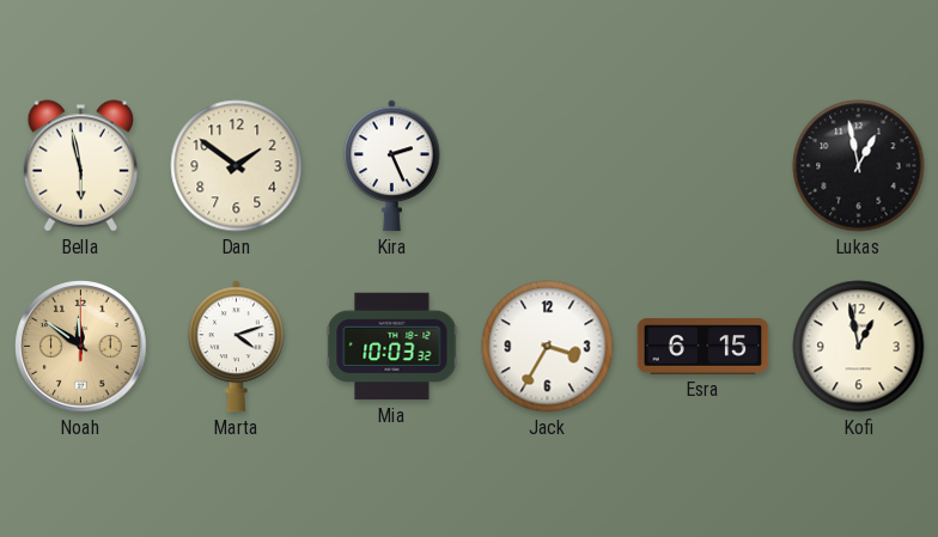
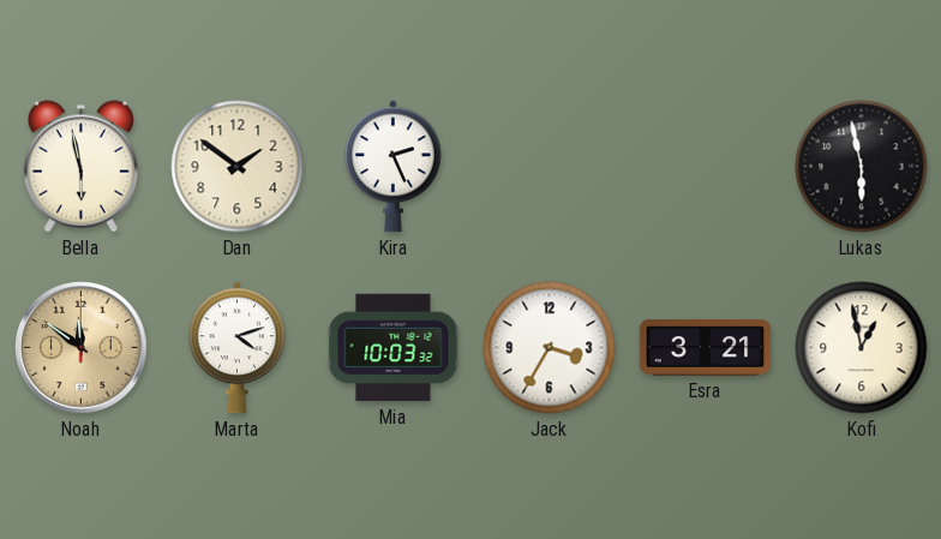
Lukas: 12:58 -> 5:58 (862, 167)
Esra: 6:15 -> 3:21 (706, 348)
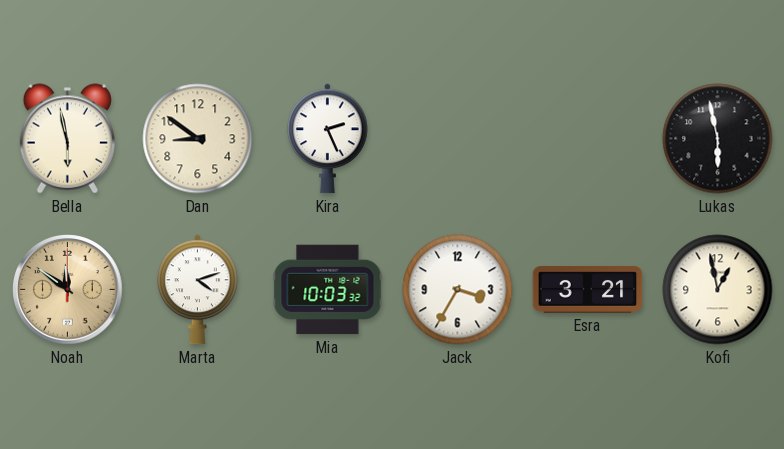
Dan: 1:51 -> 8:51 (198, 139)
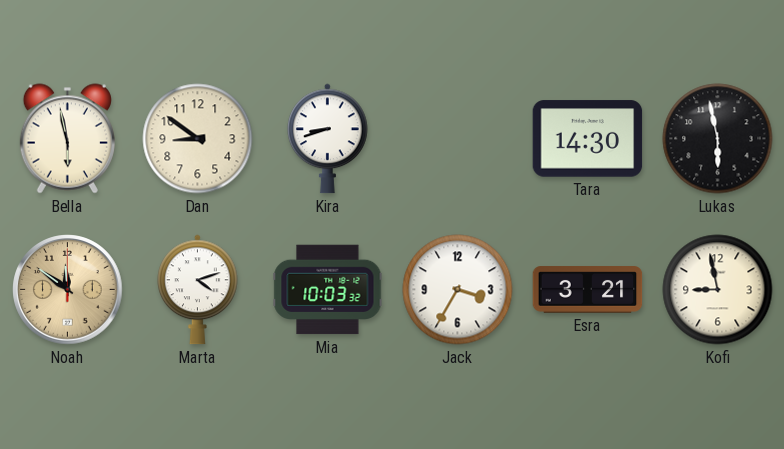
Kira: 2:26 -> 8:42 (328, 139)
Tara: none -> 14:30 (588, 139)
Kofi: 12:58 -> 8:58 (718, 290)
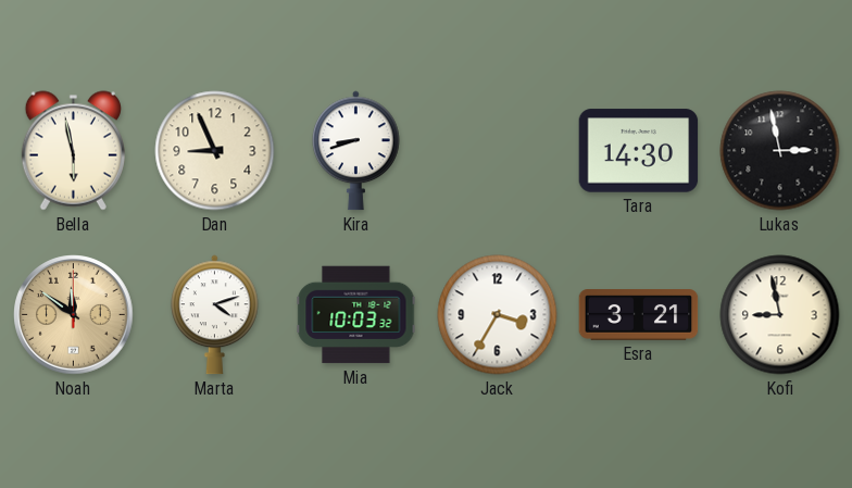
Dan: 8:51 -> 8:56 (215, 151)
Lukas: 5:58 -> 2:58 (780, 151)
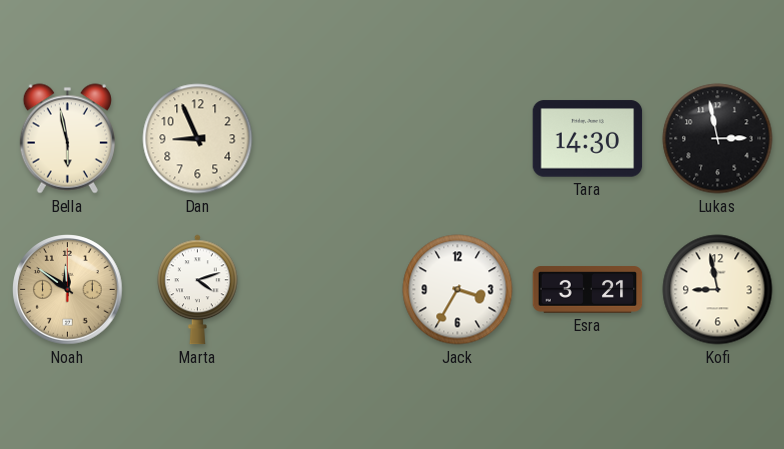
Kira: 8:42 -> none (356, 151)
Mia: 10:03 -> none (356, 315)
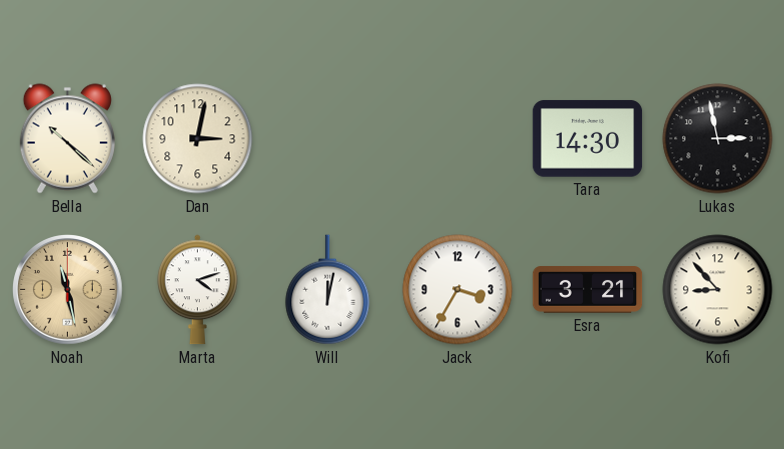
Bella: 5:58 -> 10:22 (67, 139)
Dan: 8:56 -> 3:02 (198, 139)
Noah: 11:51 -> 11:28 (68, 290)
Will: none -> 12:02 (328, 290)
Kofi: 8:58 -> 8:53 (718, 290)
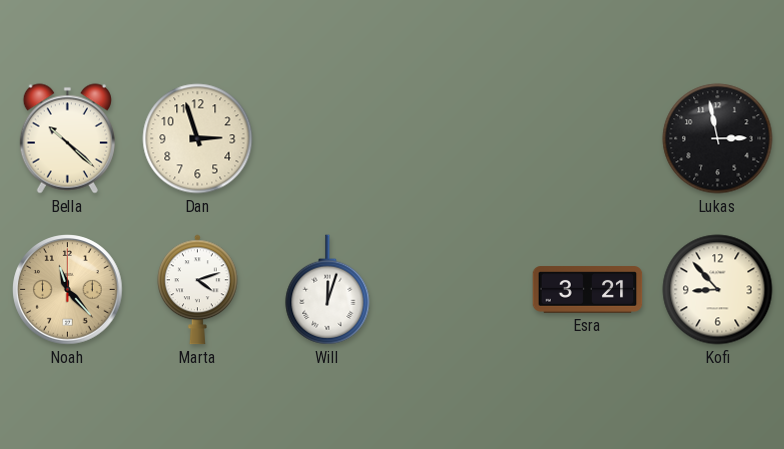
Dan: 3:02 -> 2:57 (198, 139)
Tara: 14:30 -> none (588, 139)
Noah: 11:28 -> 11:23 (68, 290)
Will: 12:02 -> 12:03 (328, 290)
Jack: 3:35 -> none (458, 290)
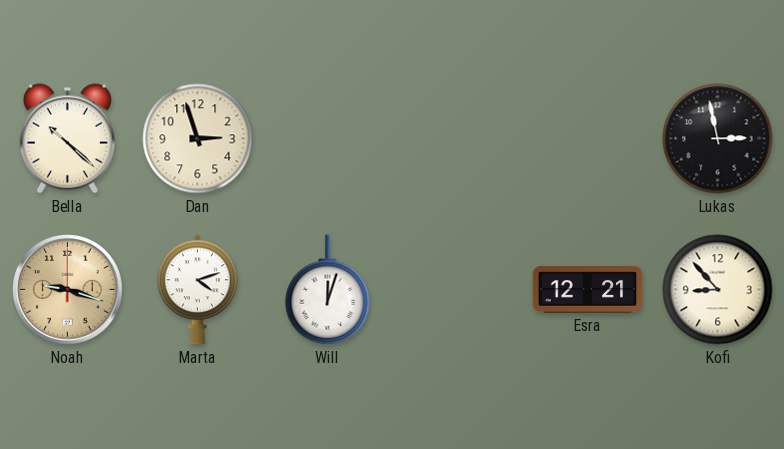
Noah: 11:23 -> 9:18 (68, 290)
Esra: 3:21 -> 12:21 (588, 290)
